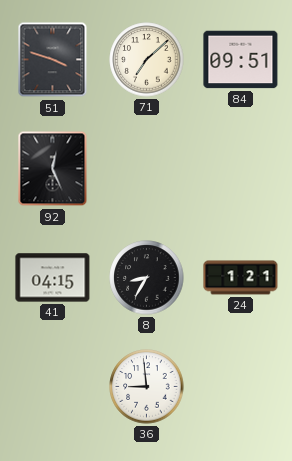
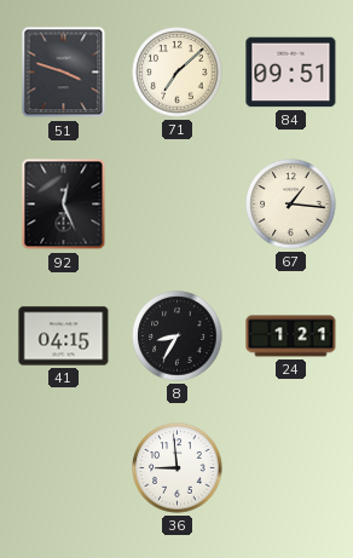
67: none -> 1:16 (291, 205)
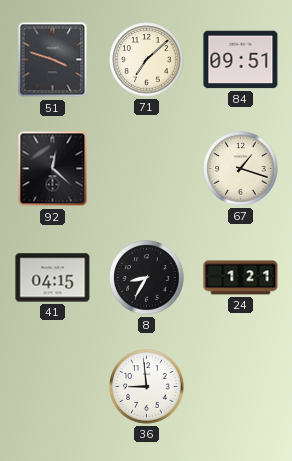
92: 12:26 -> 12:22 (53, 169)
67: 1:16 -> 1:18 (241, 169)
